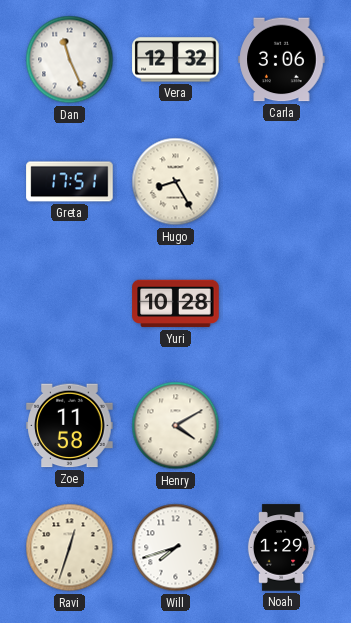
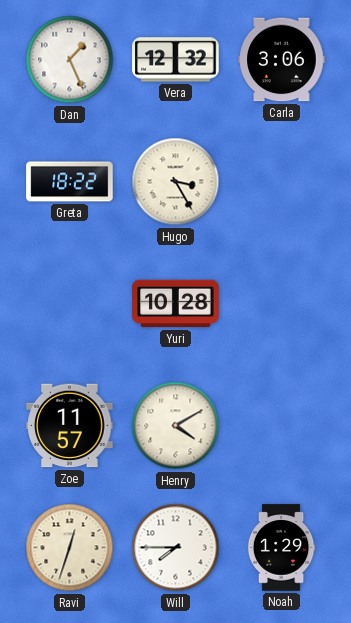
Dan: 11:26 -> 1:26 (70, 60)
Greta: 17:51 -> 18:22 (70, 182)
Hugo: 8:25 -> 3:25 (176, 182)
Zoe: 11:58 -> 11:57 (70, 426)
Will: 7:42 -> 7:45 (176, 548)
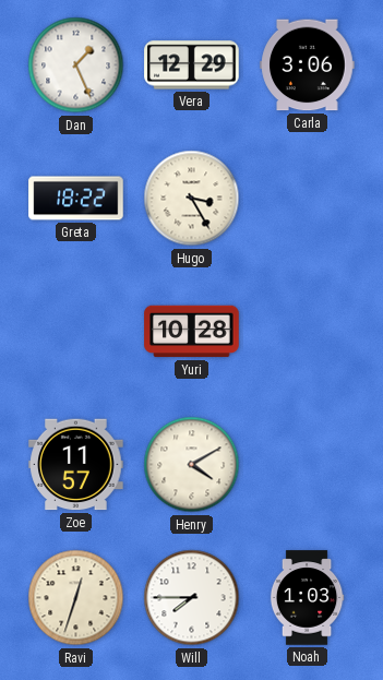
Vera: 12:32 -> 12:29 (192, 65)
Noah: 1:29 -> 1:03 (307, 598)
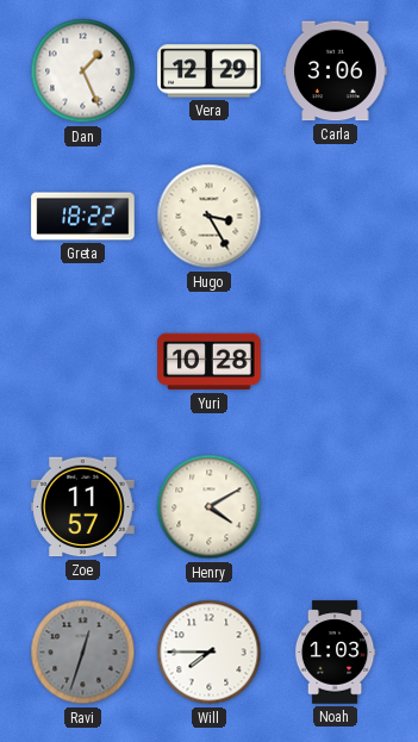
Ravi dial: cream -> grey (83, 653)
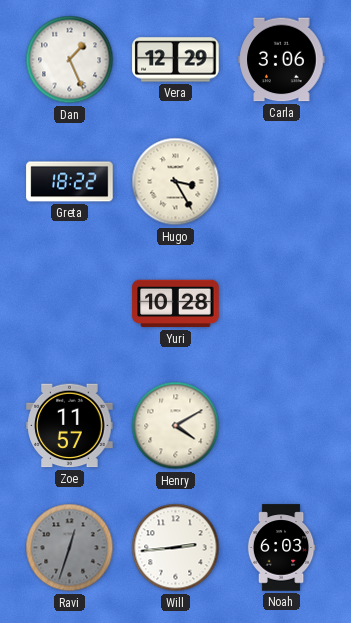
Will: 7:45 -> 2:44 (176, 548)
Noah: 1:03 -> 6:03 (281, 548)
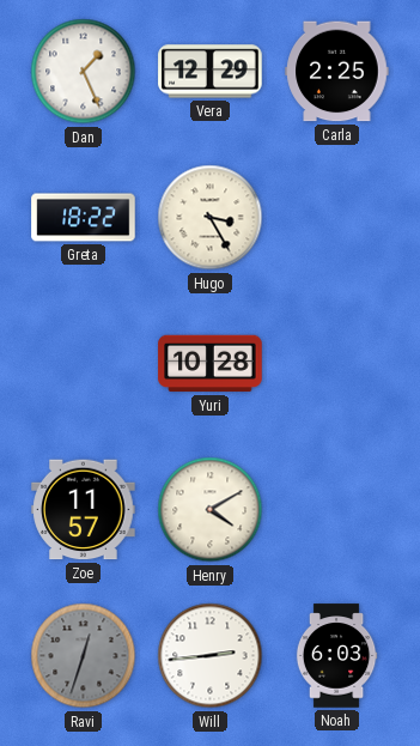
Carla: 3:06 -> 2:25 (337, 72)
